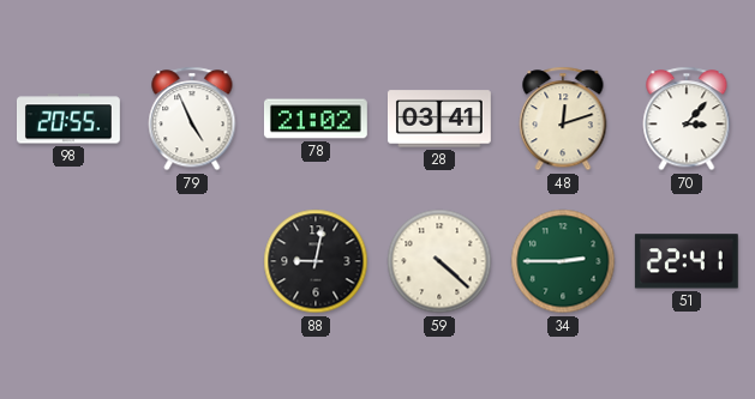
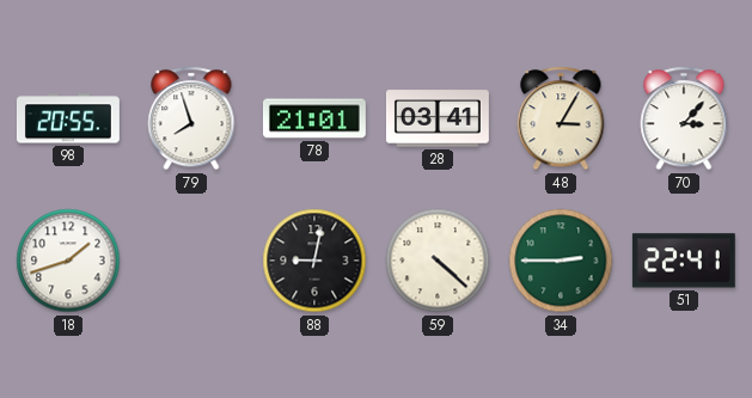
79: 4:56 -> 7:57 (191, 118)
78: 21:02 -> 21:01 (314, 118)
48: 12:12 -> 3:05 (561, 118)
18: none -> 1:42 (68, 261)
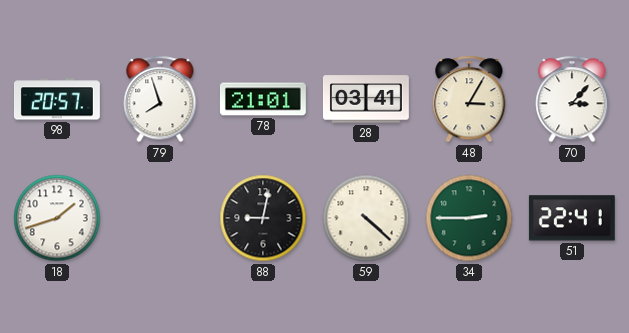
98: 20:55 -> 20:57 (57, 99)
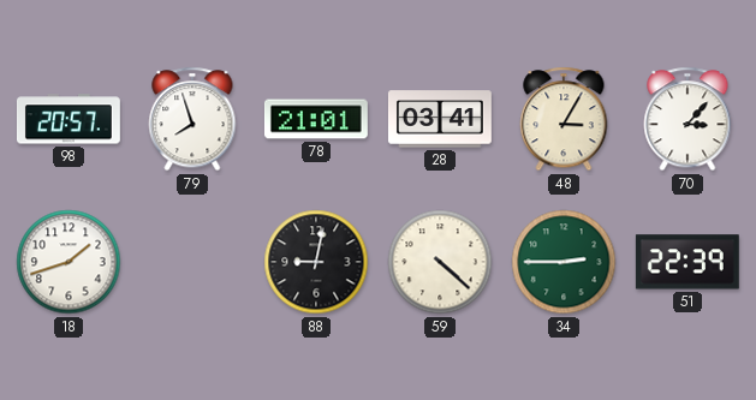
51: 22:41 -> 22:39 (687, 262)
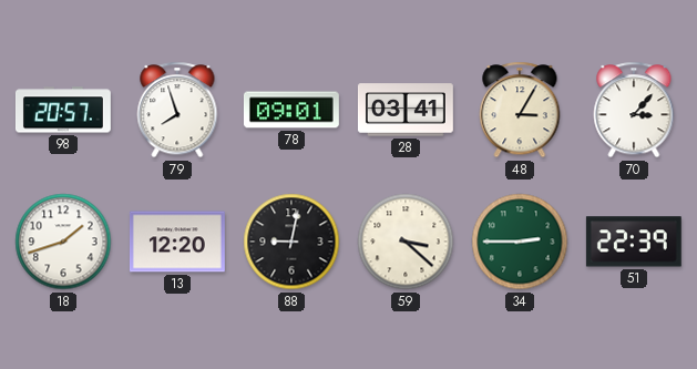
78: 21:01 -> 09:01 (291, 110)
13: none -> 12:20 (177, 242)
59: 4:22 -> 3:22 (406, 242)
